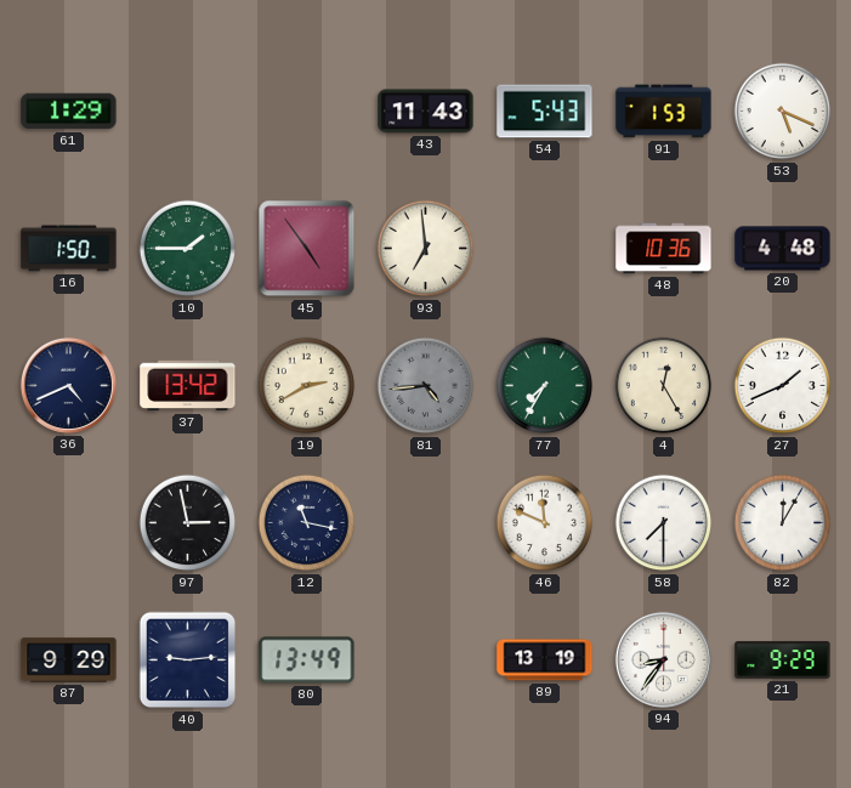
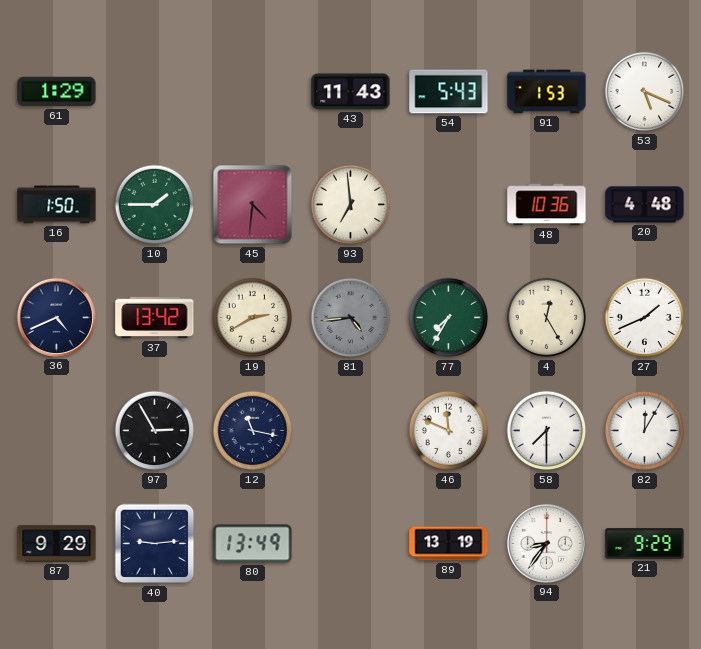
45: 4:54 -> 4:31 (253, 205)
97: 2:58 -> 2:55 (155, 431)
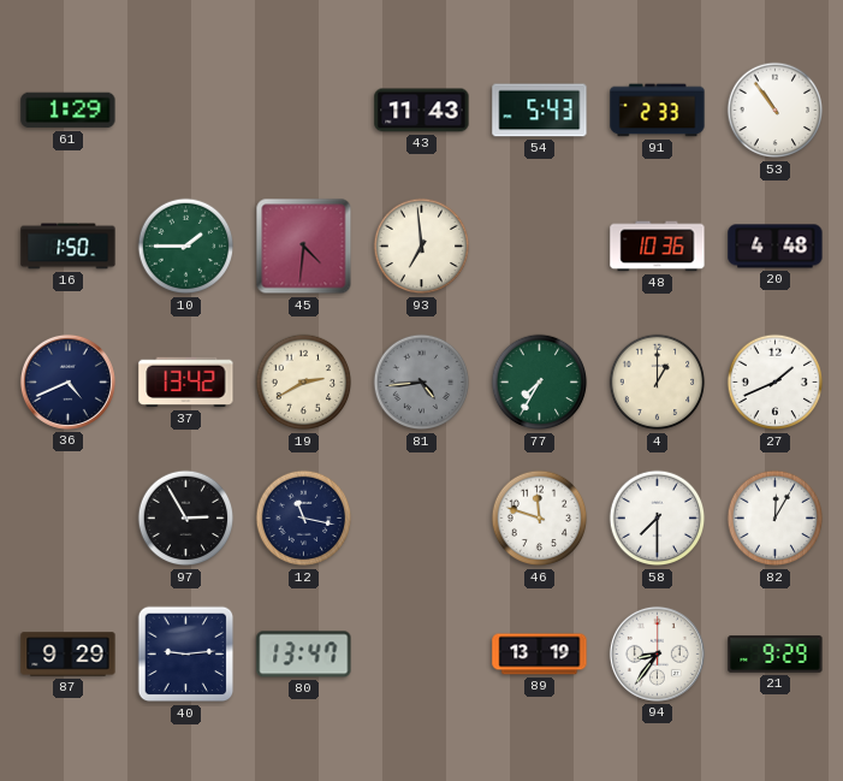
91: 1:53 -> 2:33 (658, 111)
53: 5:19 -> 10:54 (776, 111)
4: 12:25 -> 1:00 (658, 383)
46: 11:49 -> 11:48 (540, 519)
80: 13:49 -> 13:47 (304, 655)
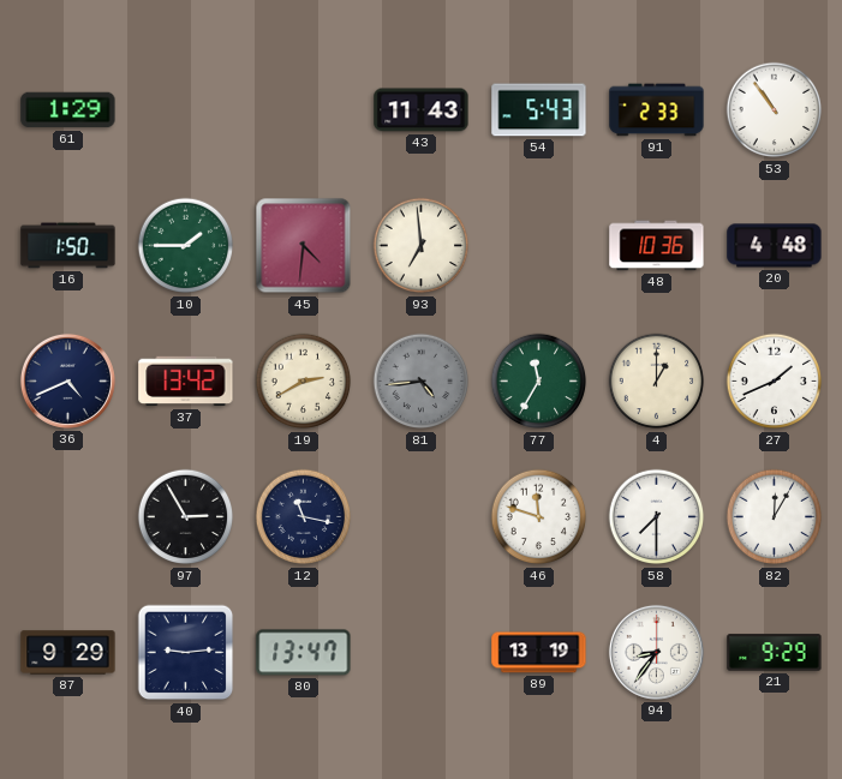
77: 7:35 -> 11:35 (539, 382)
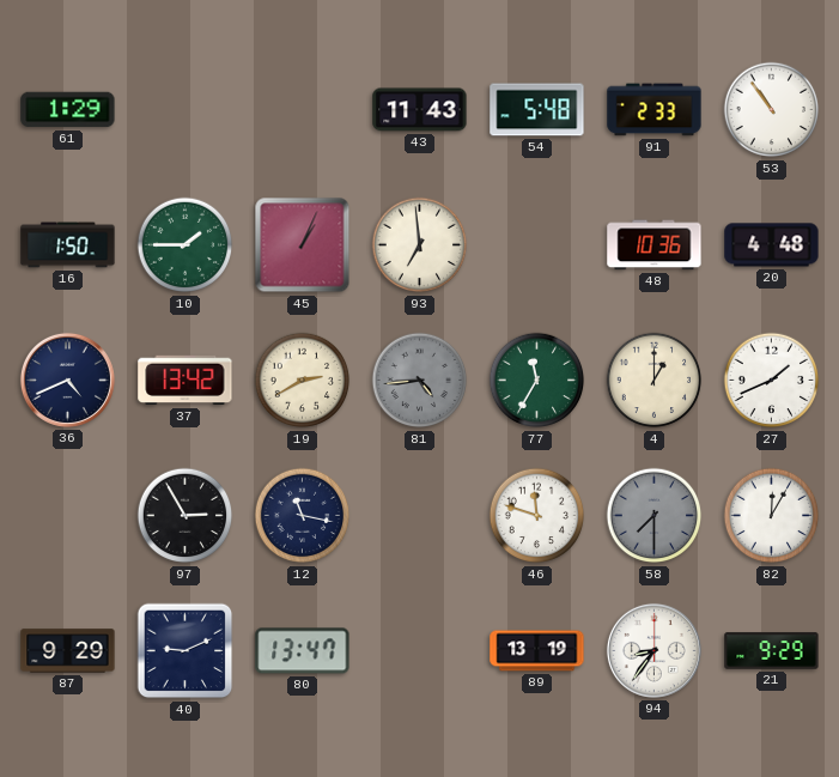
54: 5:43 -> 5:48 (537, 110)
45: 4:31 -> 1:04 (303, 245)
58 dial: white -> grey (655, 516)
40: 9:14 -> 9:11 (186, 651)
